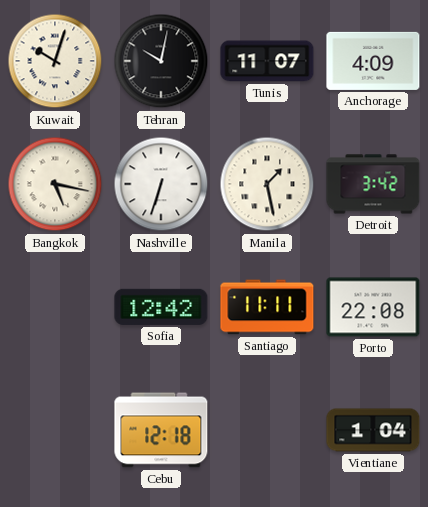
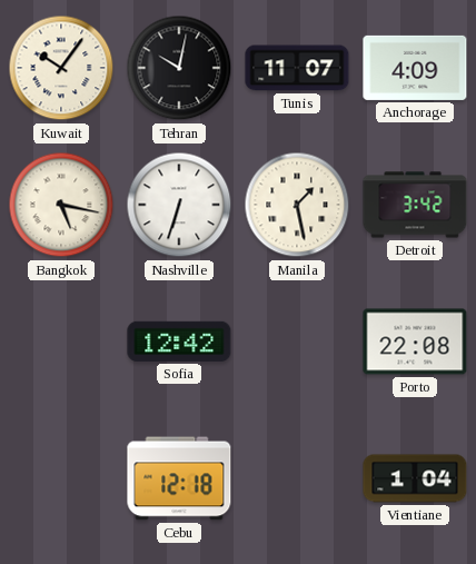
Kuwait: 10:03 -> 10:06 (61, 68)
Santiago: 11:11 -> none (267, 307)
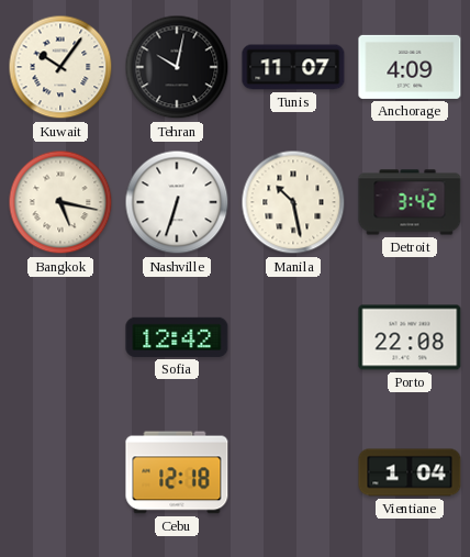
Manila: 1:28 -> 10:28 (293, 202)
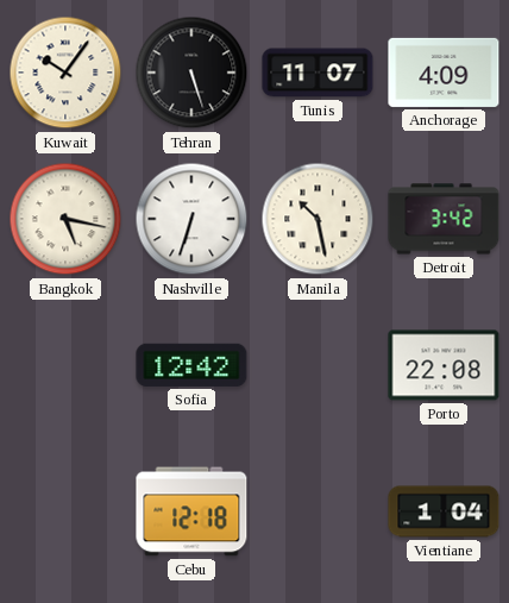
Tehran: 10:02 -> 5:27 (191, 73)
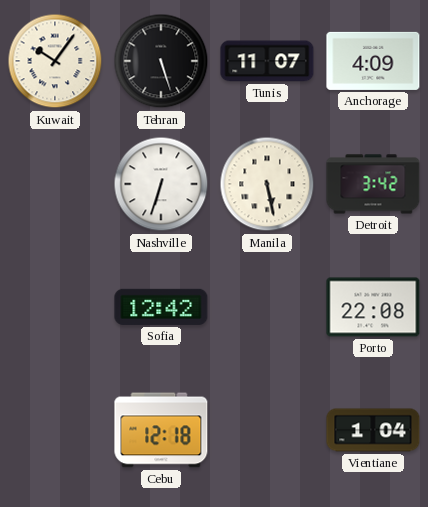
Bangkok: 5:17 -> none (65, 219)
Manila: 10:28 -> 5:28 (267, 184)
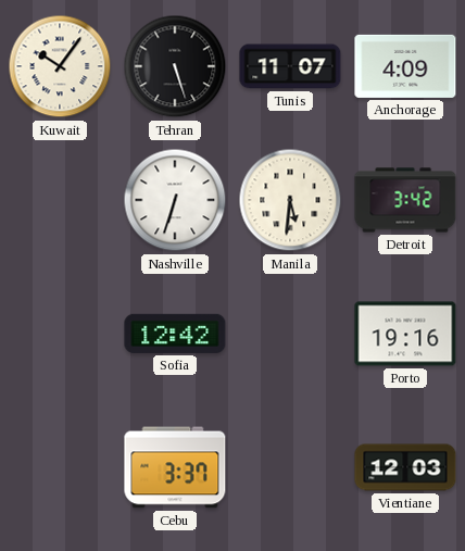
Manila: 5:28 -> 5:31 (290, 200)
Porto: 22:08 -> 19:16 (405, 334)
Cebu: 12:18 -> 3:37 (175, 467)
Vientiane: 1:04 -> 12:03 (405, 467)
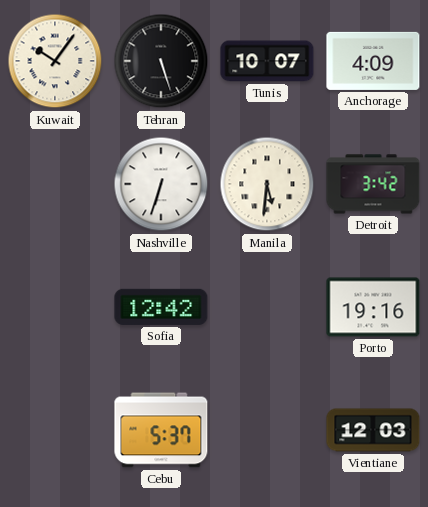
Tunis: 11:07 -> 10:07 (267, 61)
Cebu: 3:37 -> 5:37 (161, 430)
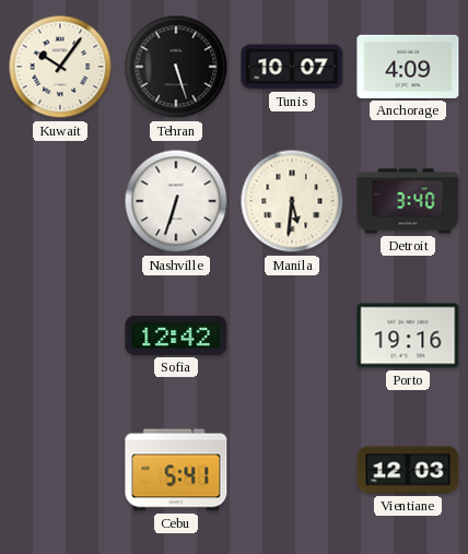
Detroit: 3:42 -> 3:40 (408, 201)
Cebu: 5:37 -> 5:41 (176, 470)
